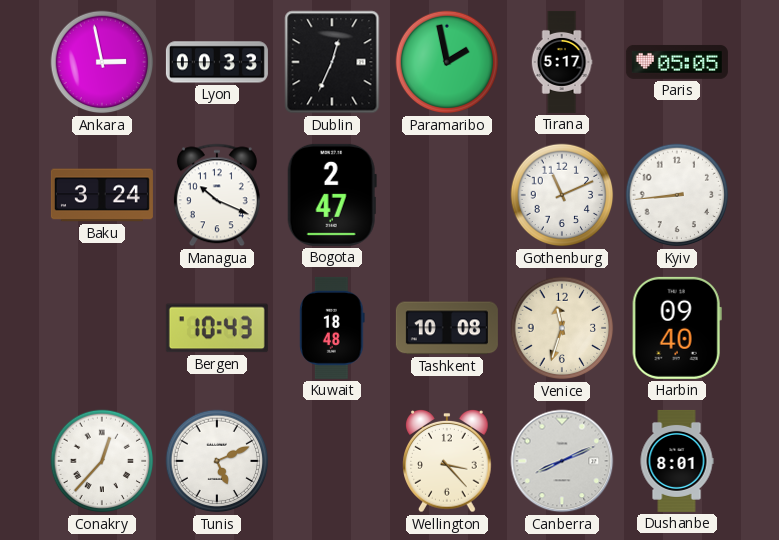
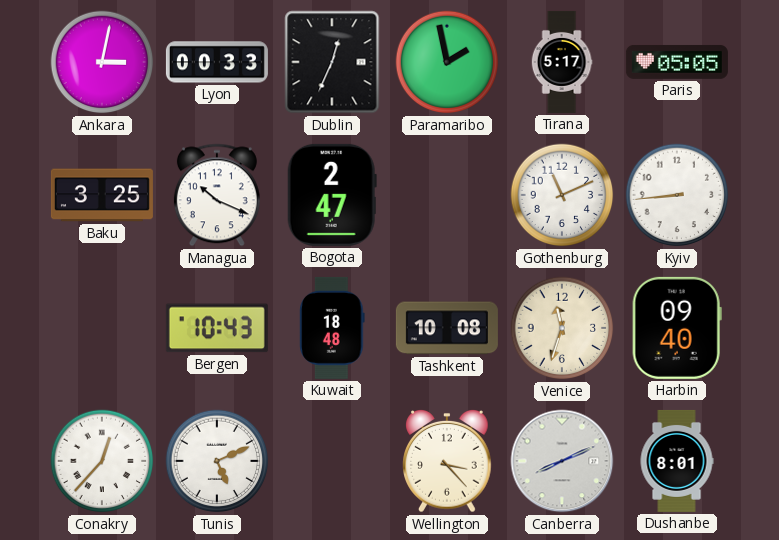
Ankara: 2:58 -> 3:02 (102, 62)
Baku: 3:24 -> 3:25 (102, 195)
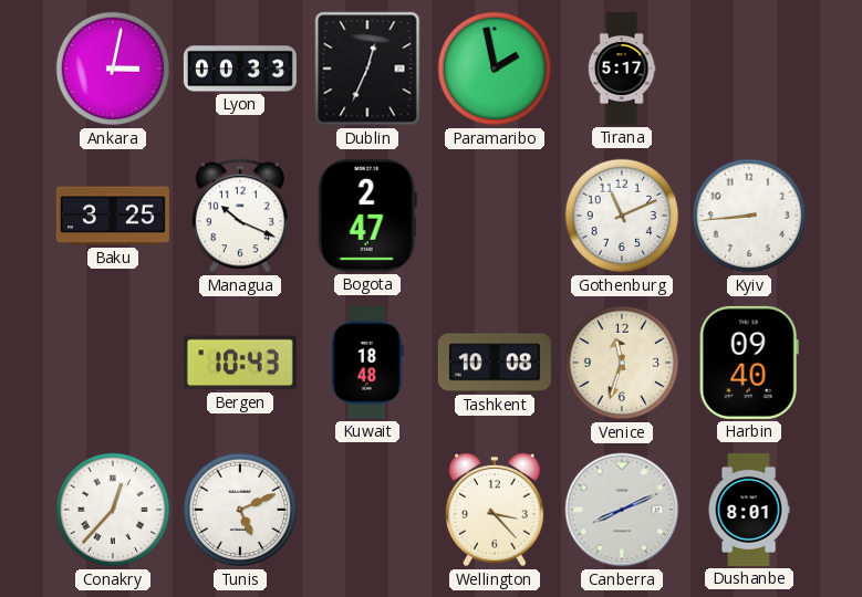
Paris: 05:05 -> none (677, 62)
